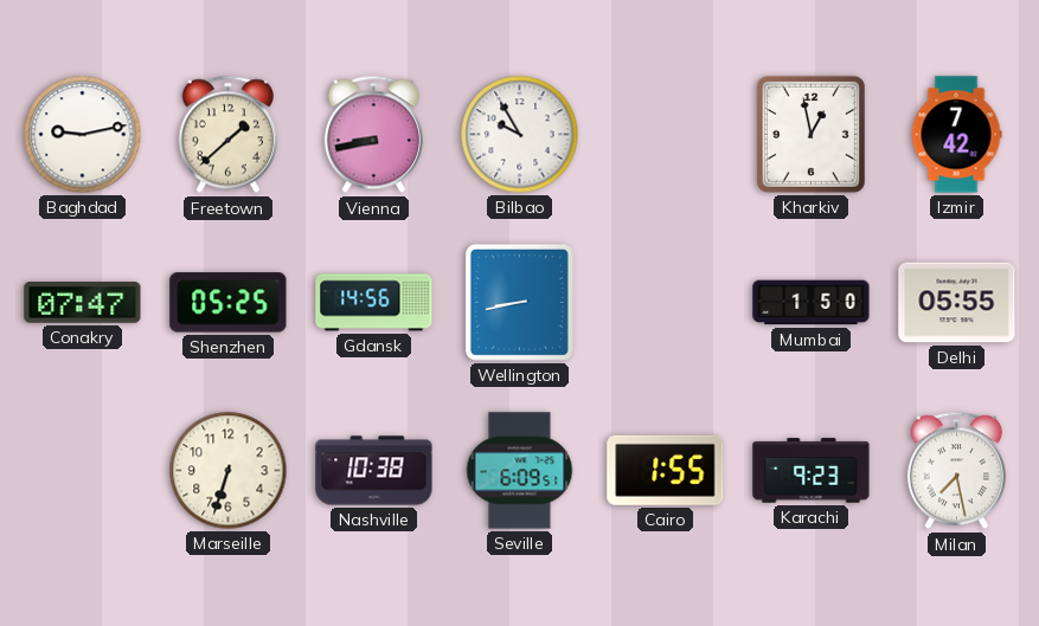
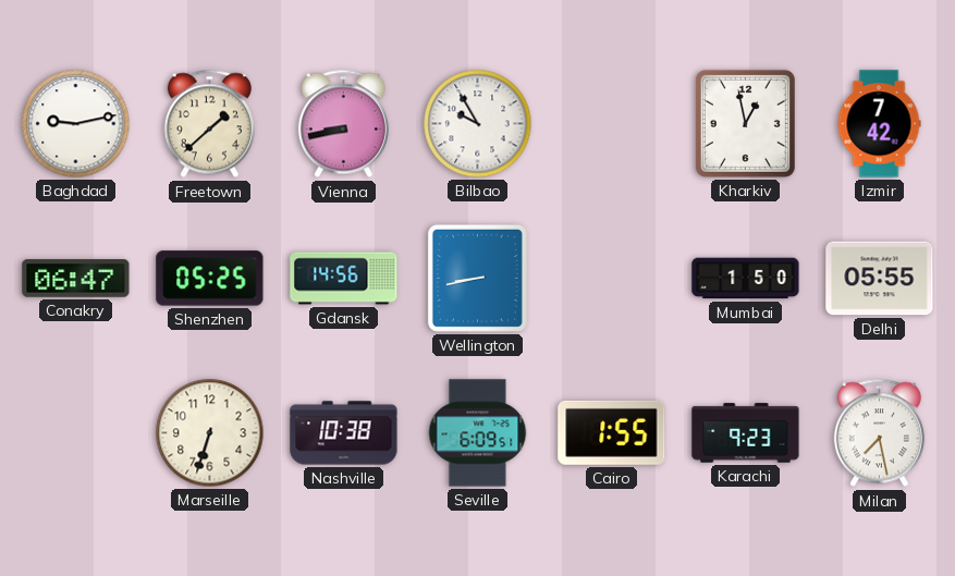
Conakry: 07:47 -> 06:47 (76, 279)
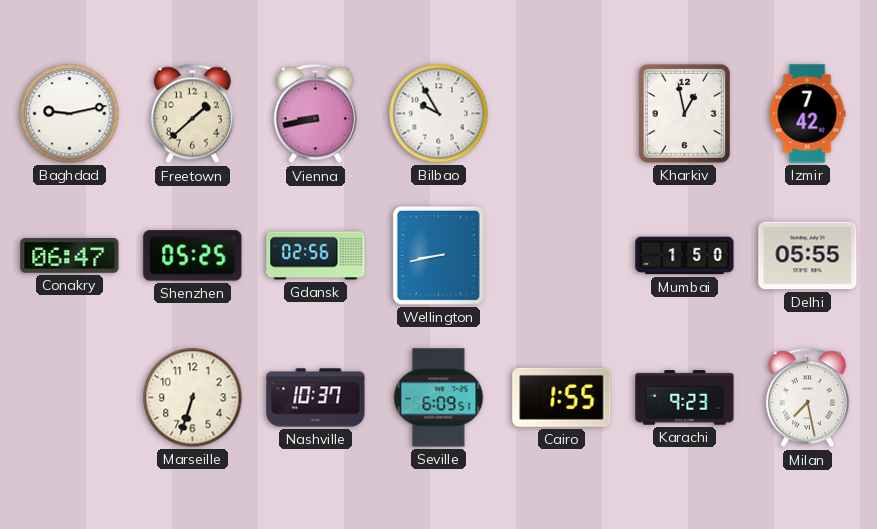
Gdansk: 14:56 -> 02:56 (316, 256)
Nashville: 10:38 -> 10:37 (316, 398)
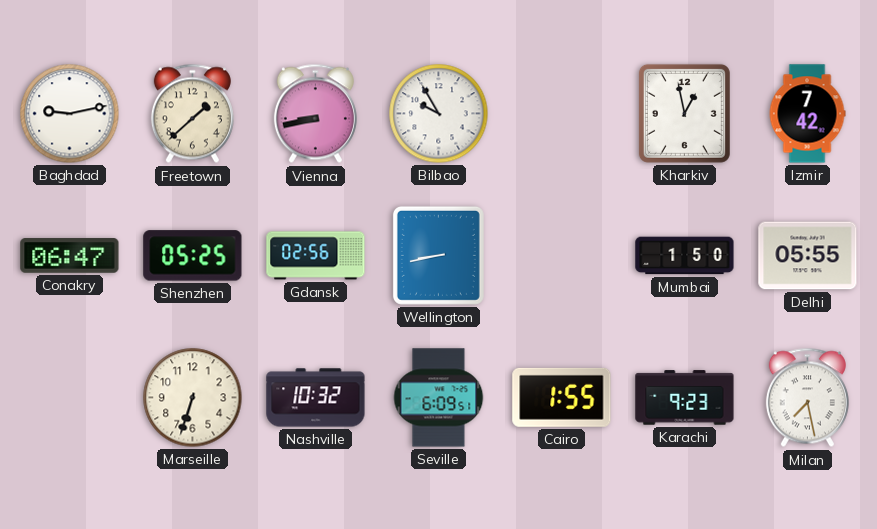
Nashville: 10:37 -> 10:32 (316, 398)
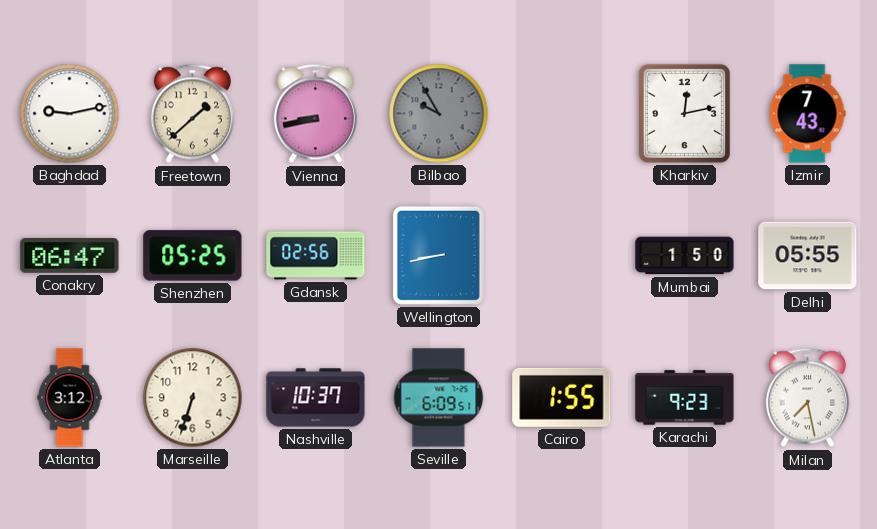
Bilbao dial: white -> grey (439, 114)
Kharkiv: 12:58 -> 12:13 (684, 113)
Izmir: 7:42 -> 7:43 (807, 114)
Atlanta: none -> 3:12 (70, 398)
Nashville: 10:32 -> 10:37 (316, 398)
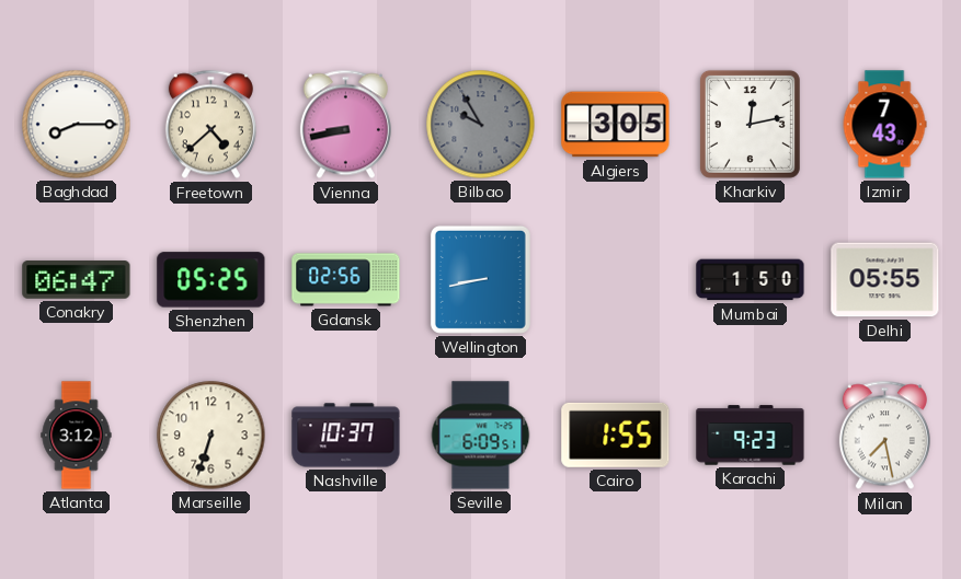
Baghdad: 9:13 -> 8:15 (77, 125)
Freetown: 1:38 -> 4:38 (210, 125)
Algiers: none -> 3:05 (616, 125)
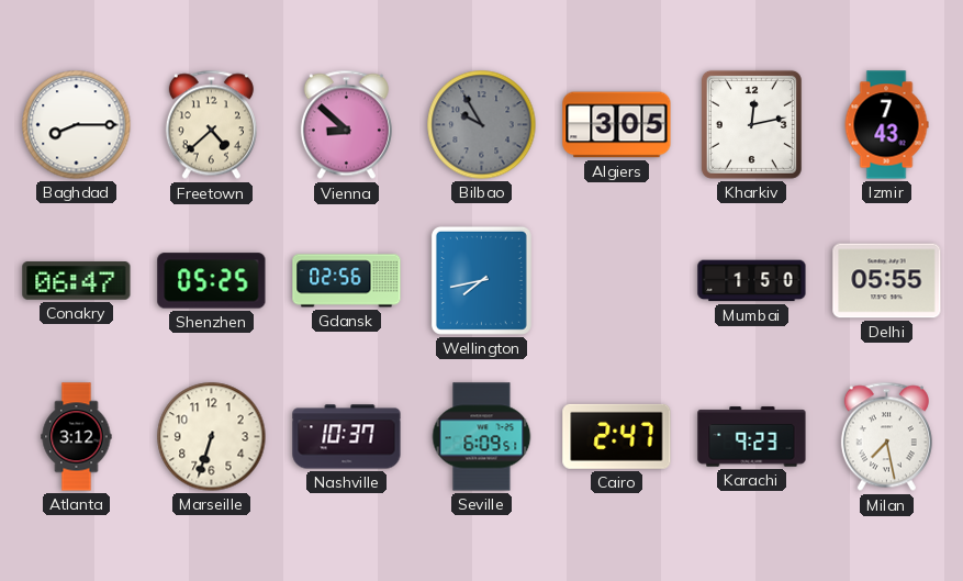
Vienna: 8:43 -> 8:52 (346, 125)
Wellington: 8:43 -> 7:43 (481, 280)
Cairo: 1:55 -> 2:47 (617, 436)
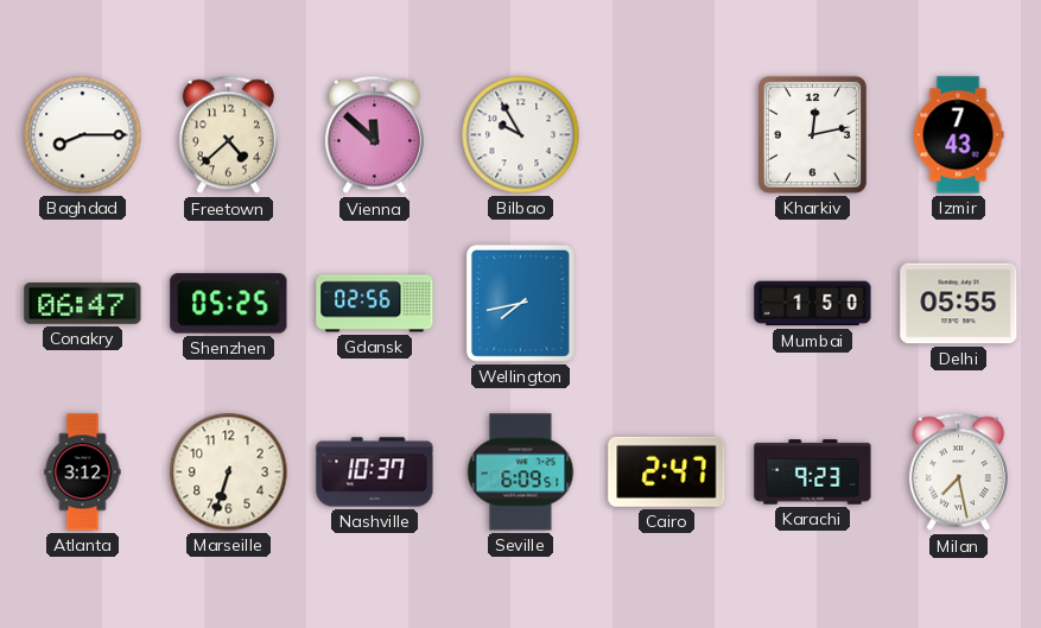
Vienna: 8:52 -> 11:52 (374, 135)
Bilbao dial: grey -> white (521, 135)
Algiers: 3:05 -> none (617, 125)
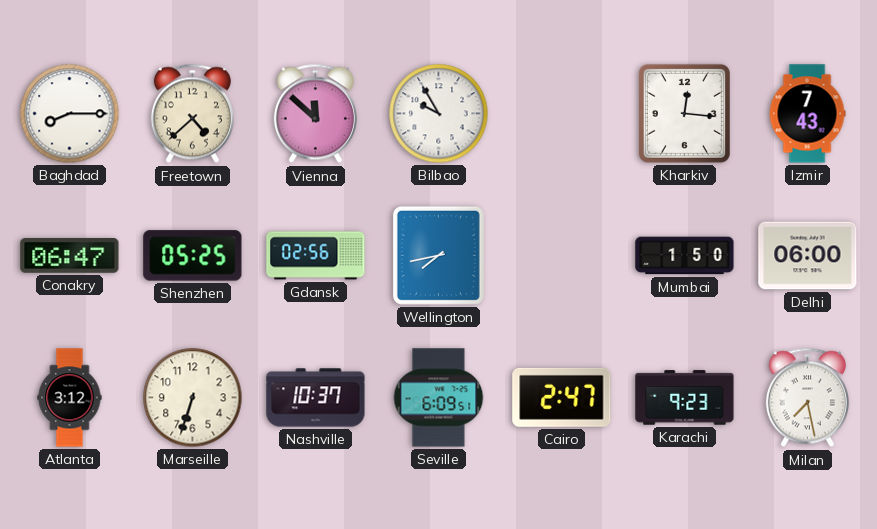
Kharkiv: 12:13 -> 12:16 (684, 113)
Delhi: 05:55 -> 06:00 (808, 256)
